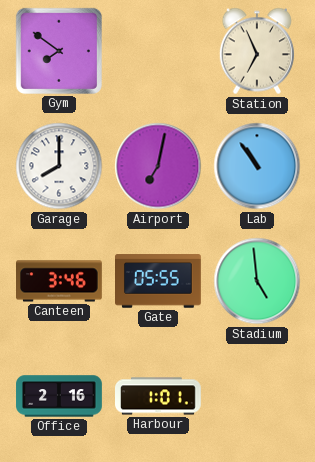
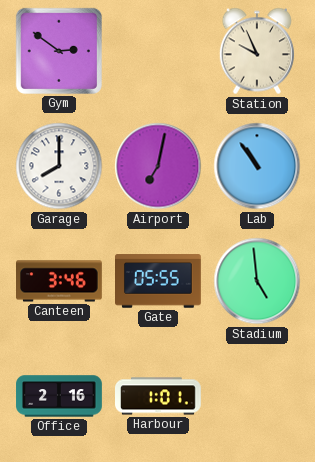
Gym: 7:51 -> 2:51 (59, 51)
Station: 6:56 -> 9:56 (256, 51)
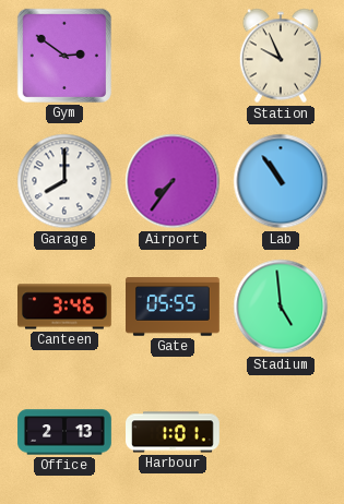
Airport: 7:02 -> 7:36 (173, 181)
Office: 2:16 -> 2:13 (64, 432)
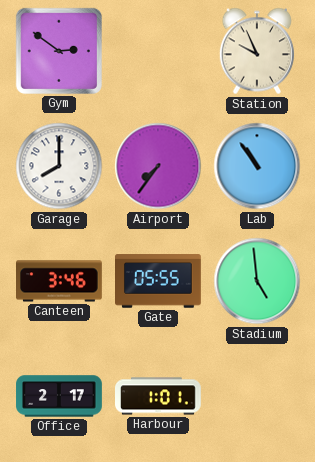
Office: 2:13 -> 2:17 (59, 396)
